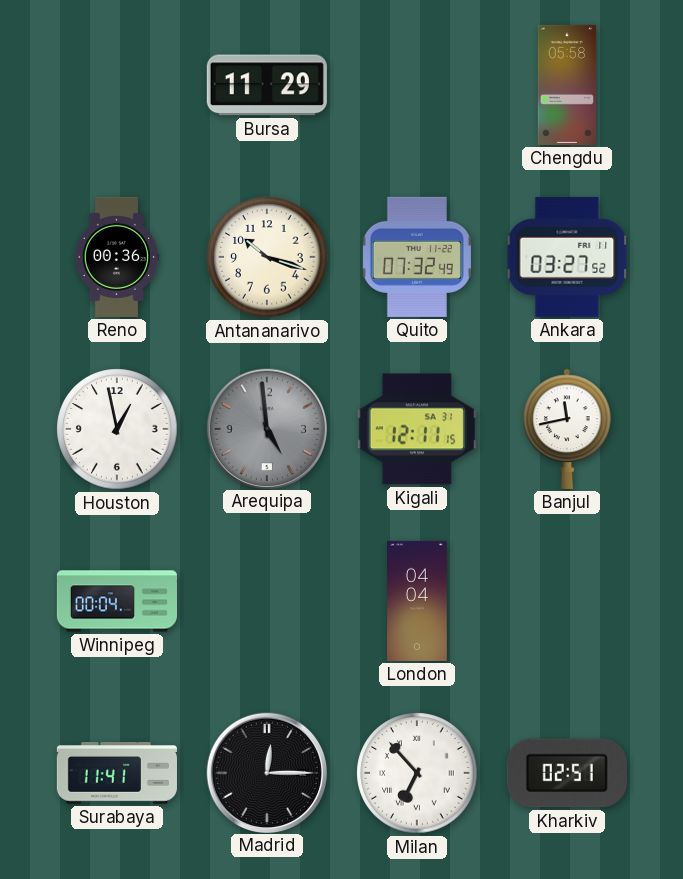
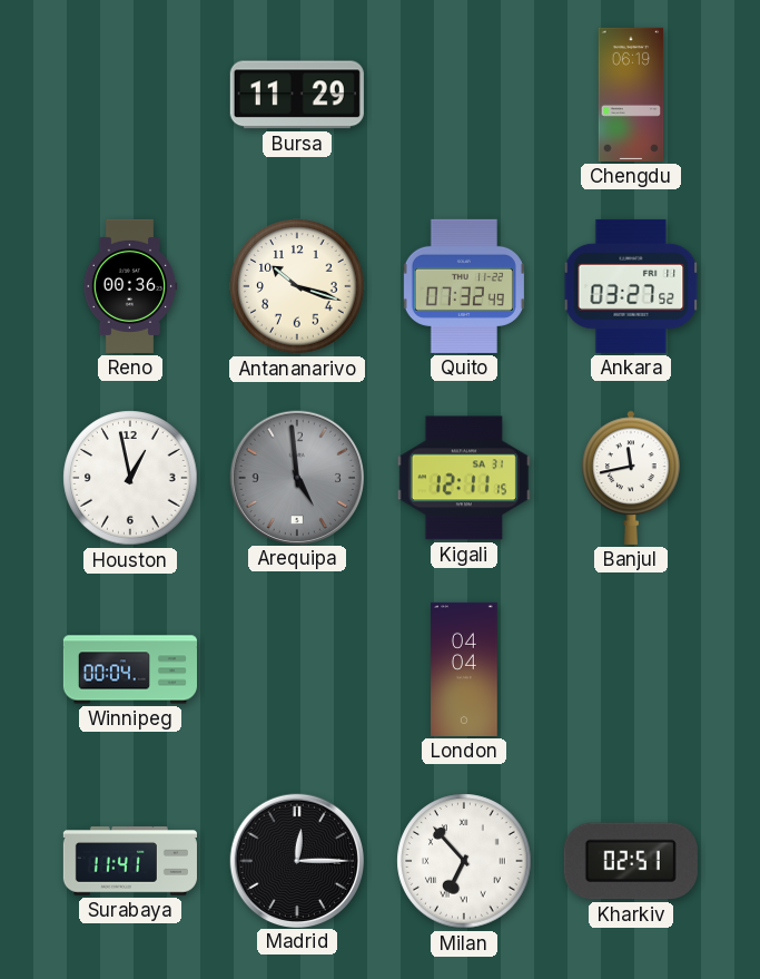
Chengdu: 05:58 -> 06:19 (631, 95)
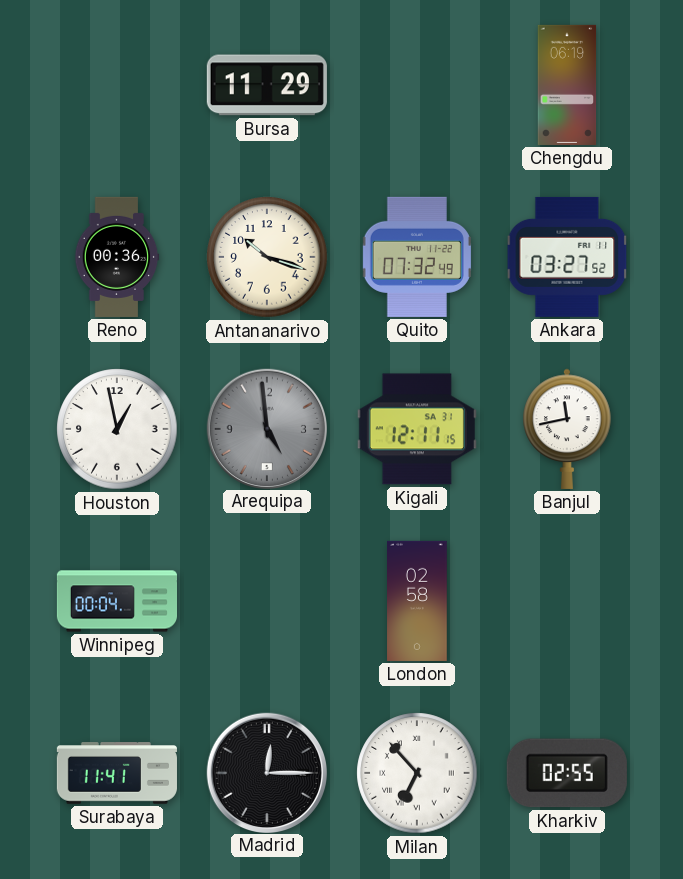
London: 04:04 -> 02:58 (417, 601)
Kharkiv: 02:51 -> 02:55 (567, 773)
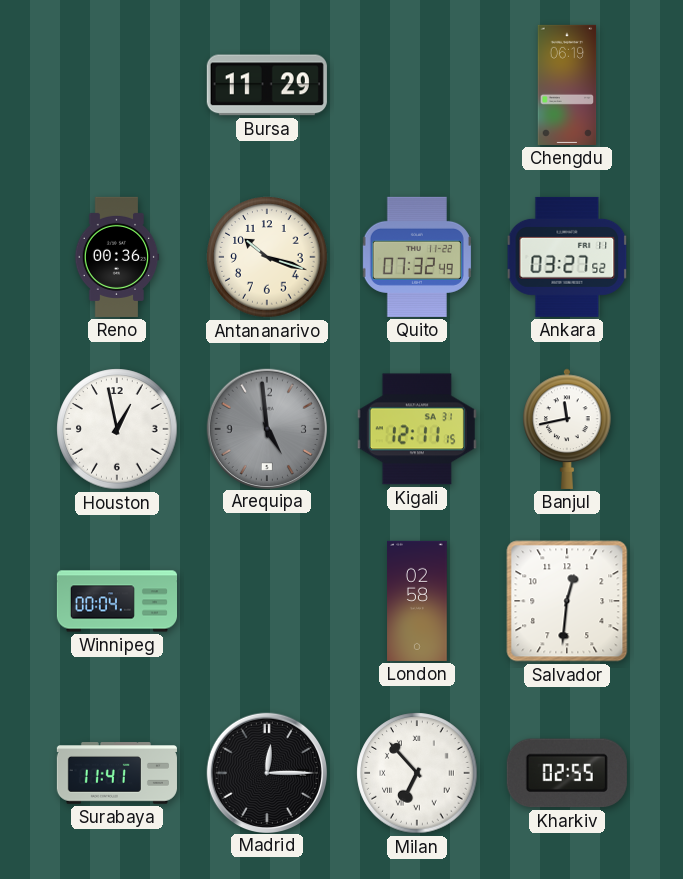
Salvador: none -> 12:31 (567, 601)
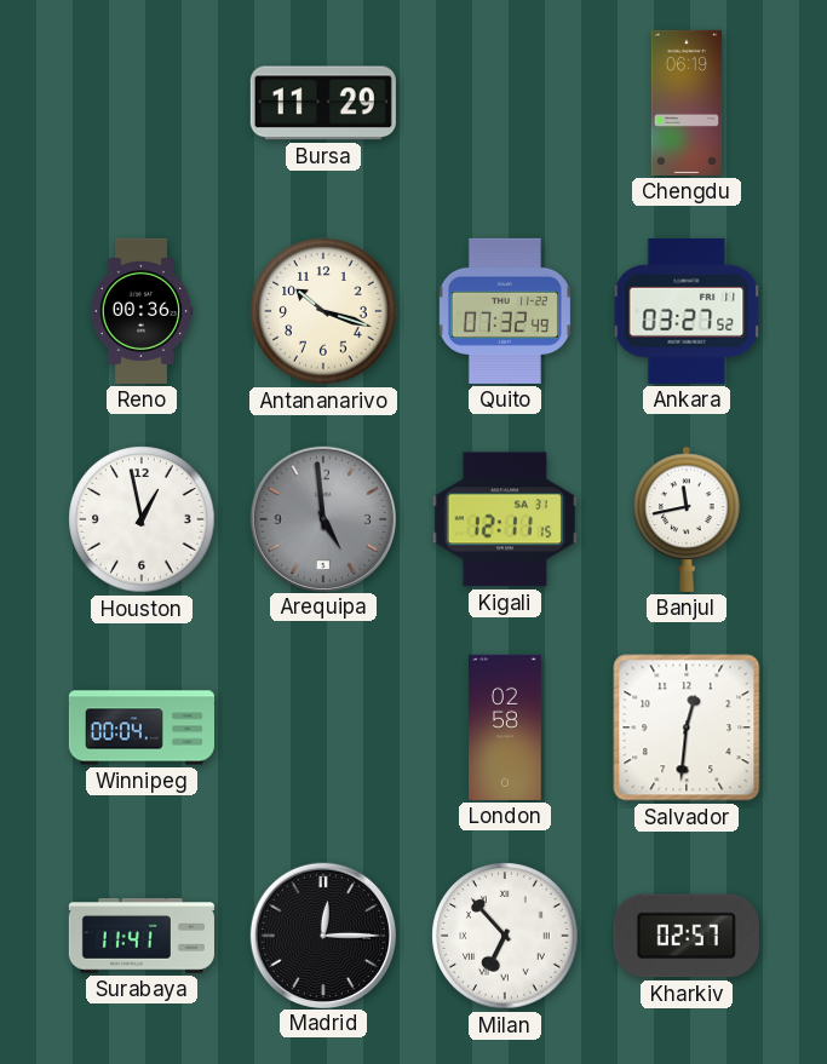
Kharkiv: 02:55 -> 02:57 (687, 936)
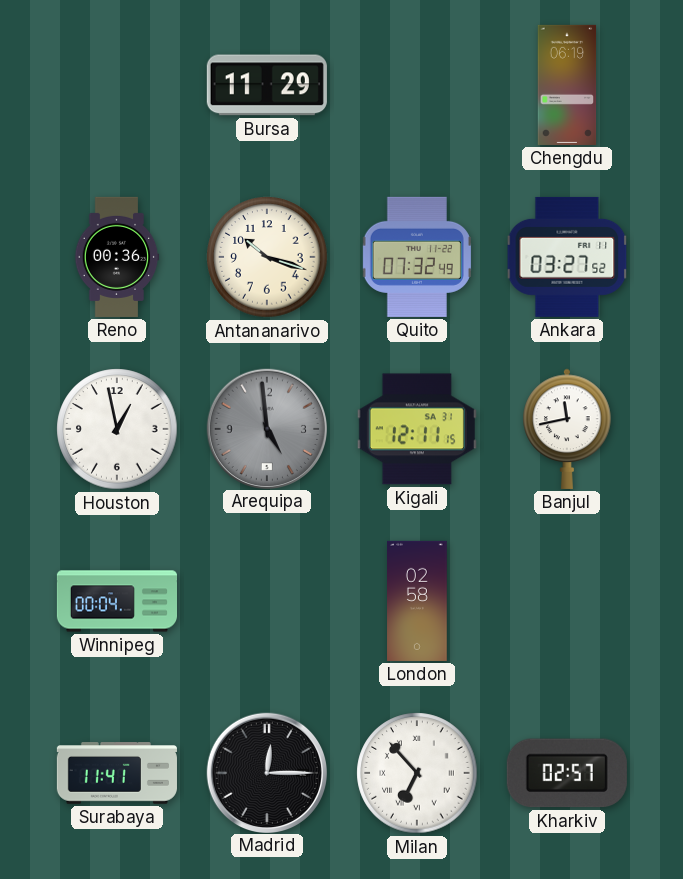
Salvador: 12:31 -> none (687, 727)
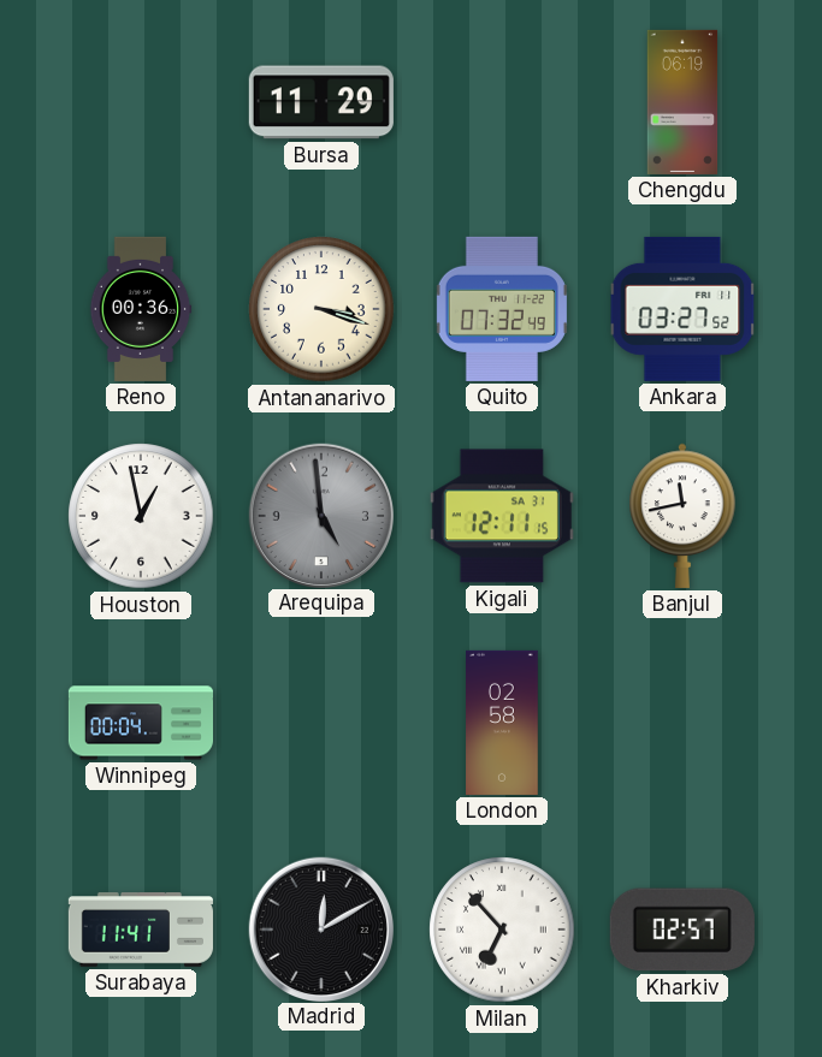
Antananarivo: 10:18 -> 3:18 (321, 309)
Madrid: 12:15 -> 12:10 (320, 928)
